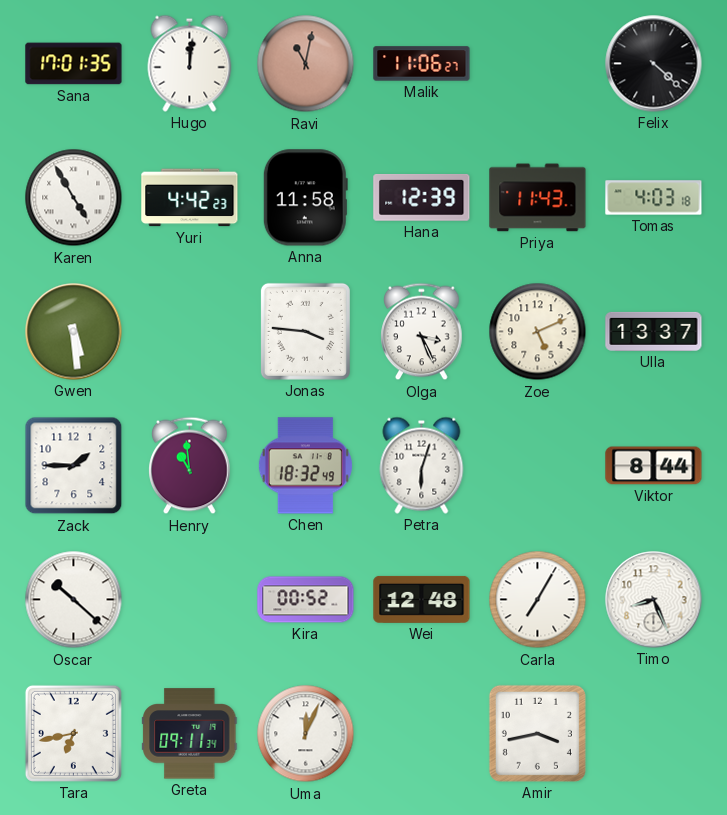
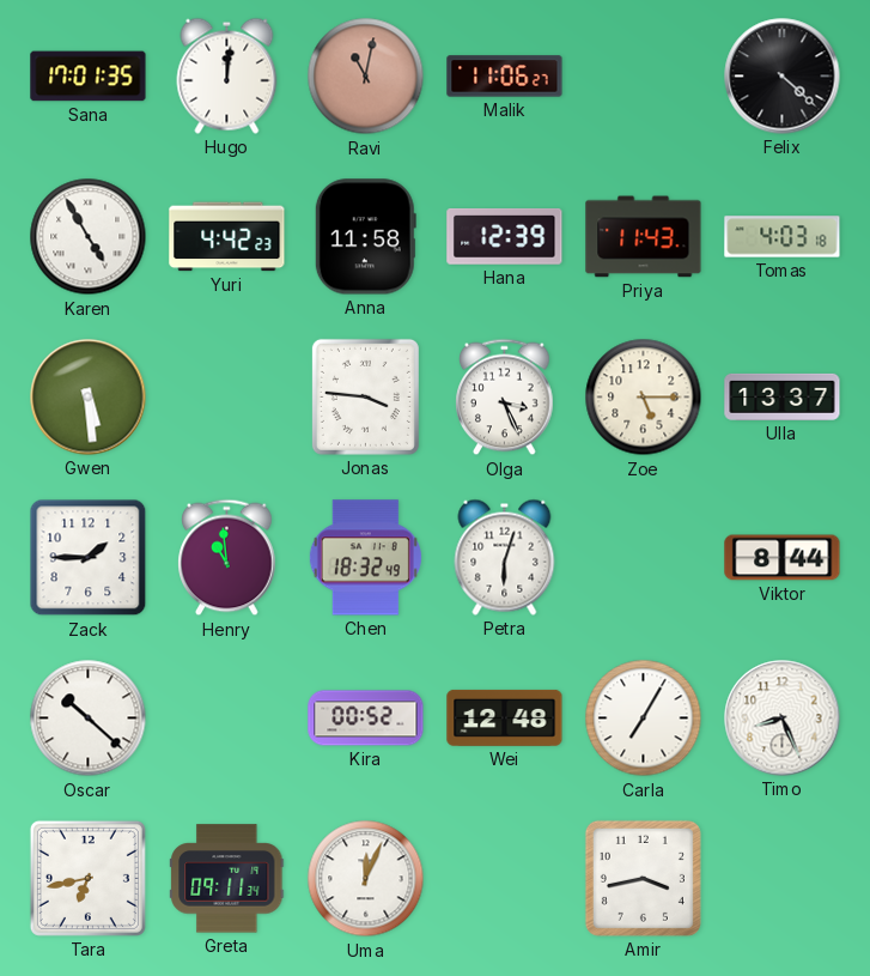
Zoe: 5:11 -> 5:15 (644, 398)
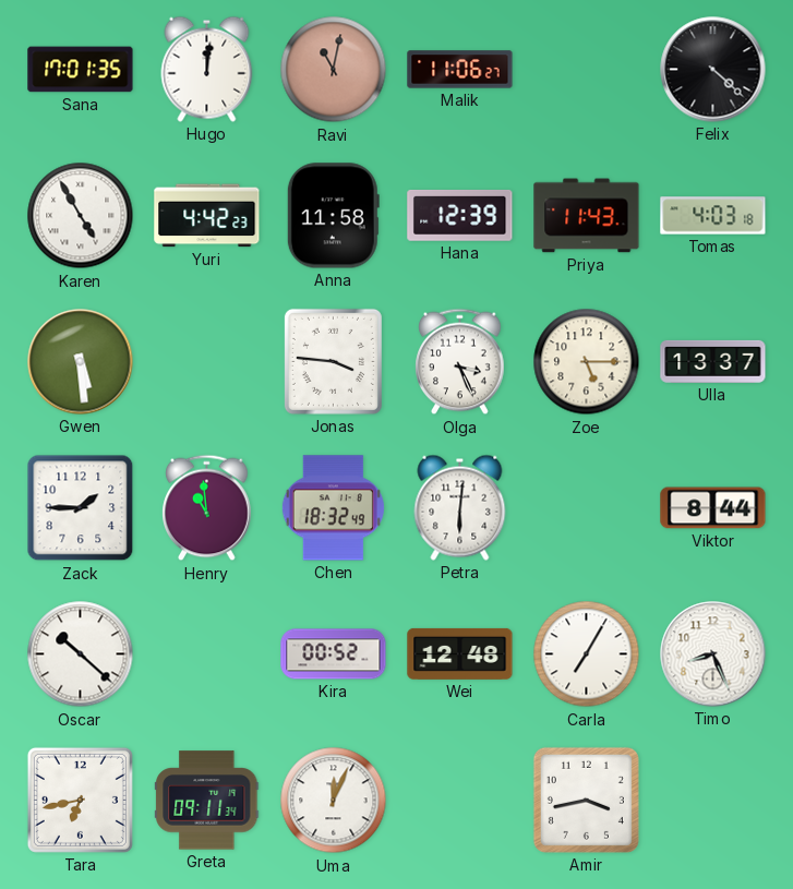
Petra: 6:03 -> 6:01 (460, 507)
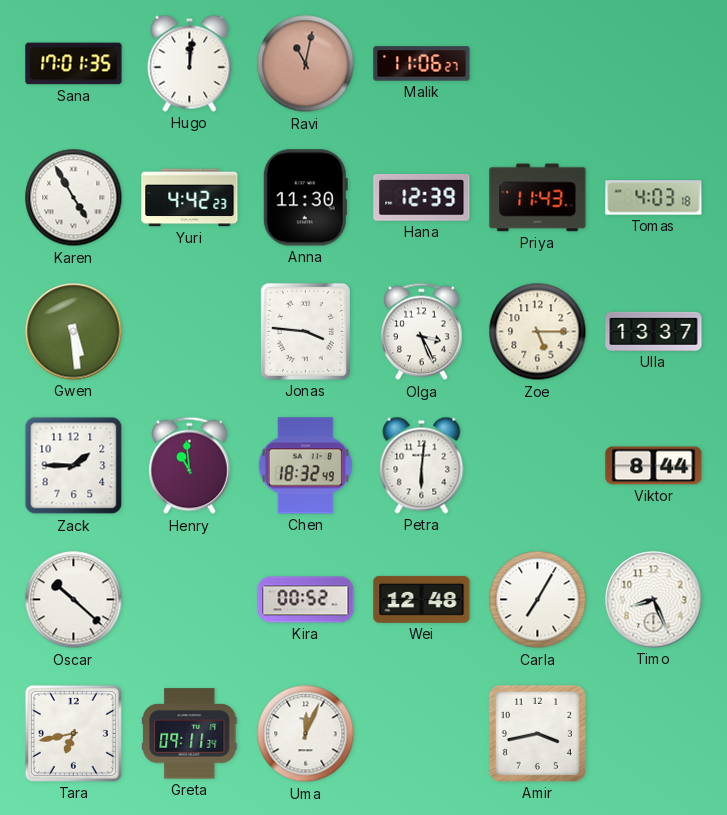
Felix: 4:22 -> none (713, 70)
Anna: 11:58 -> 11:30 (305, 198)
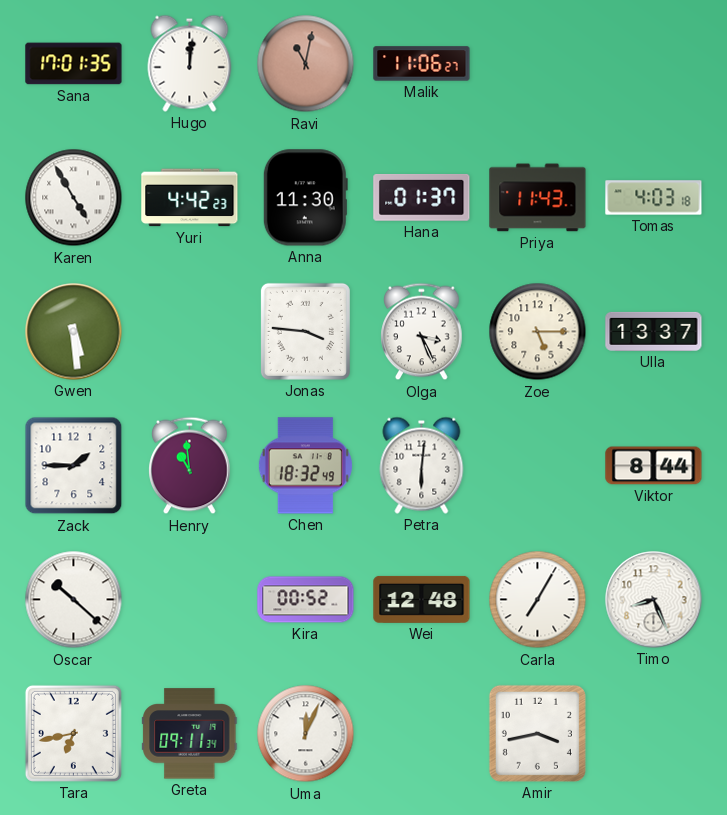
Hana: 12:39 -> 01:37 (422, 197)
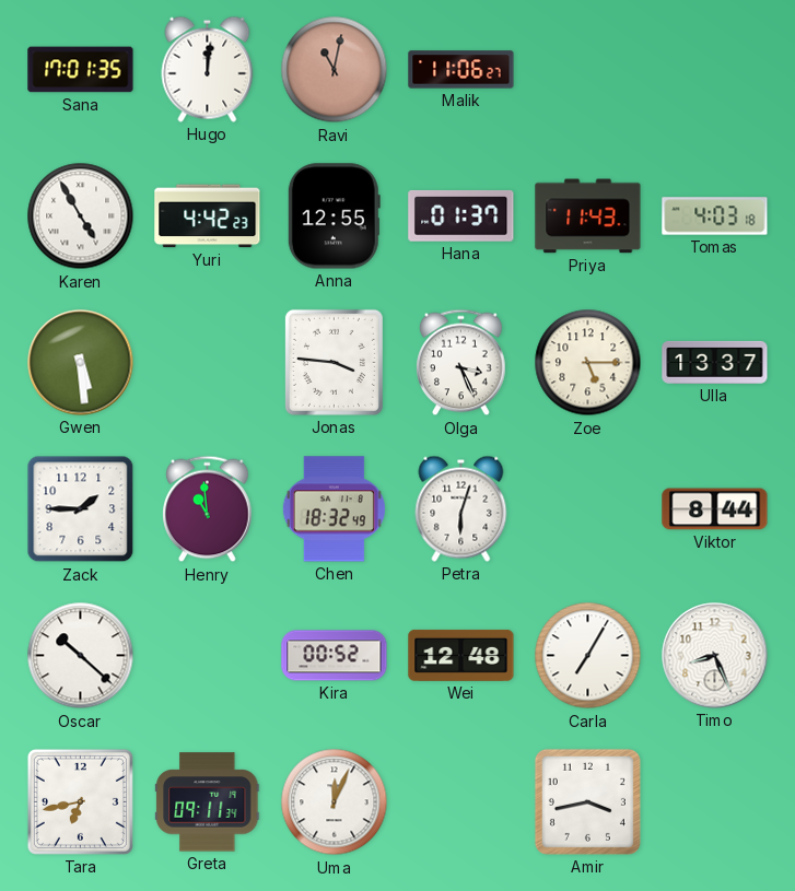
Anna: 11:30 -> 12:55 (334, 216)
Petra: 6:01 -> 6:03 (461, 508)
